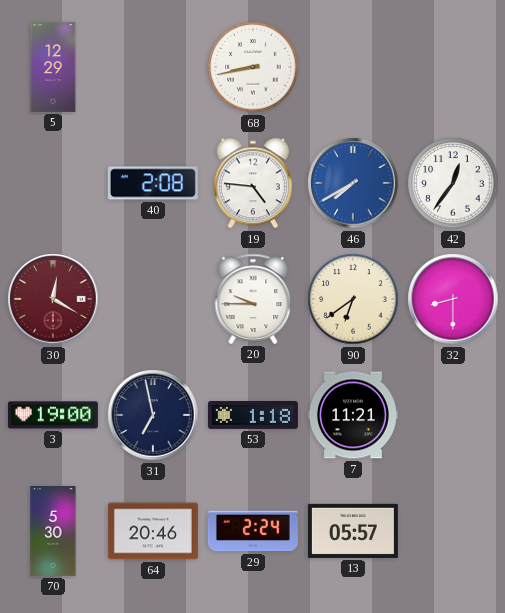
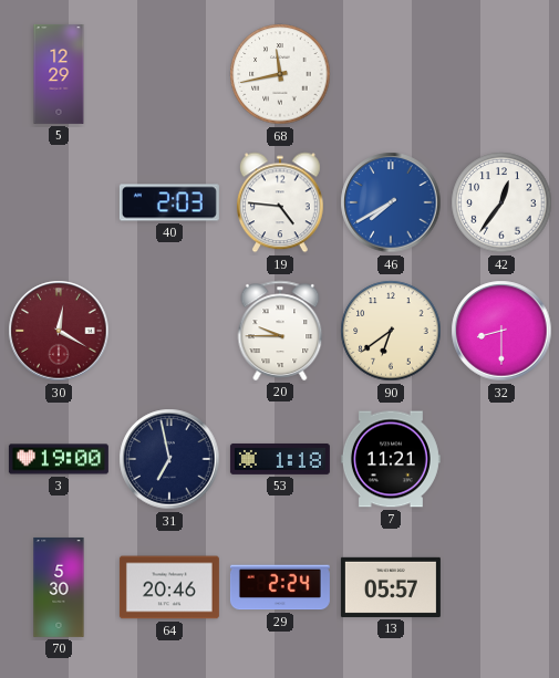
68: 8:43 -> 11:43 (280, 74)
40: 2:08 -> 2:03 (169, 202)
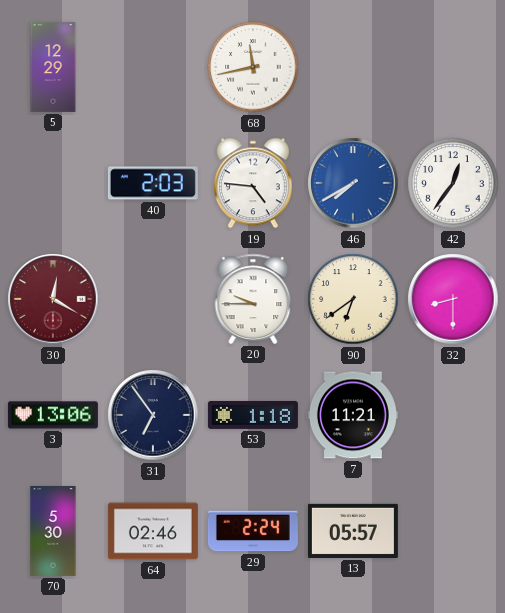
3: 19:00 -> 13:06 (53, 415)
31: 6:58 -> 6:54 (153, 415)
64: 20:46 -> 02:46 (153, 531)
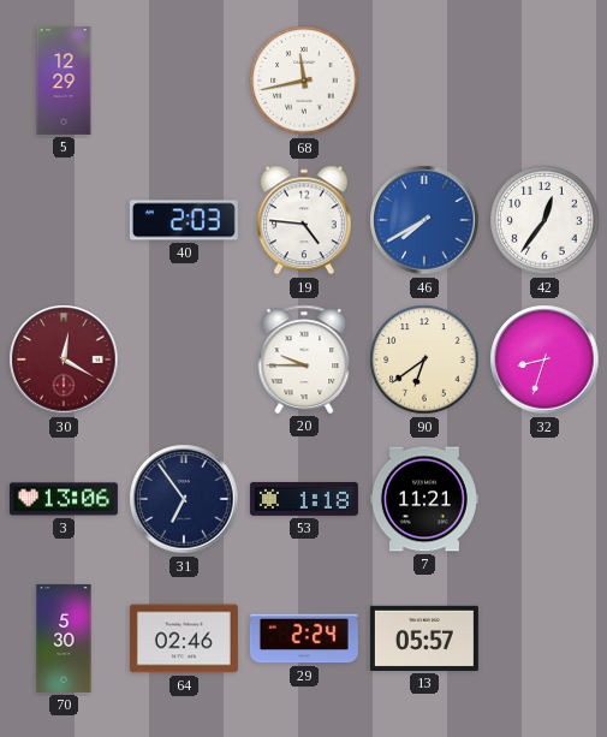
32: 8:30 -> 8:33 (544, 359)
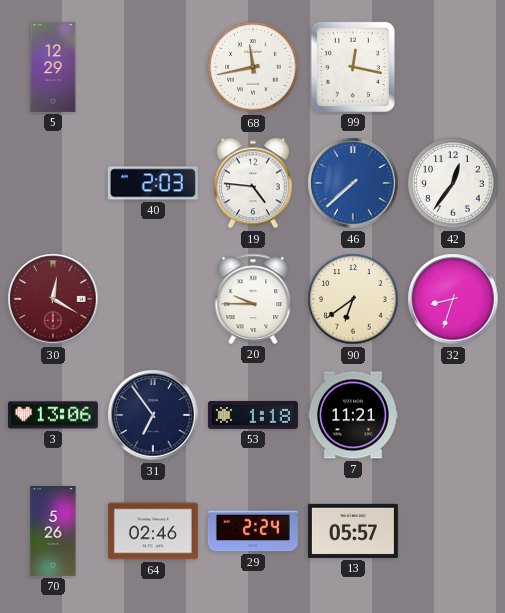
99: none -> 12:17 (353, 67)
46: 7:40 -> 7:38 (353, 183)
70: 5:30 -> 5:26 (53, 531)
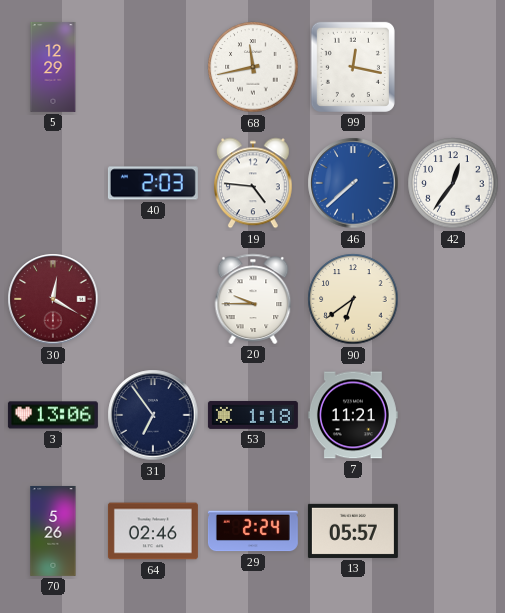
32: 8:33 -> none (453, 299)
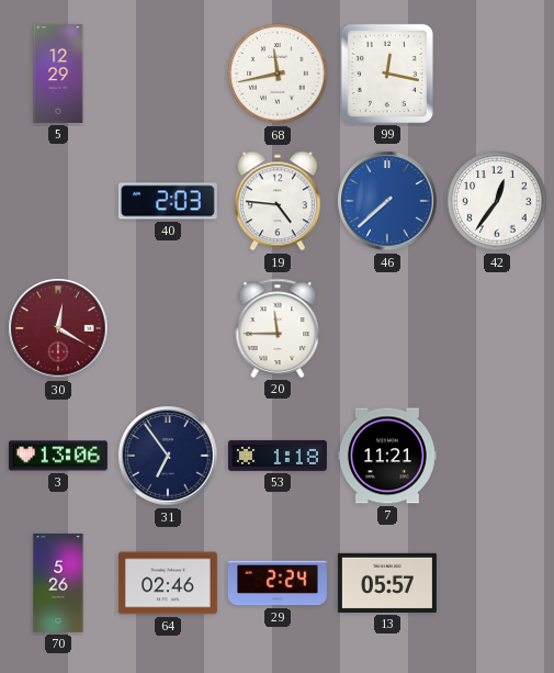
20: 9:45 -> 11:45 (278, 328)
90: 6:39 -> none (353, 299)
